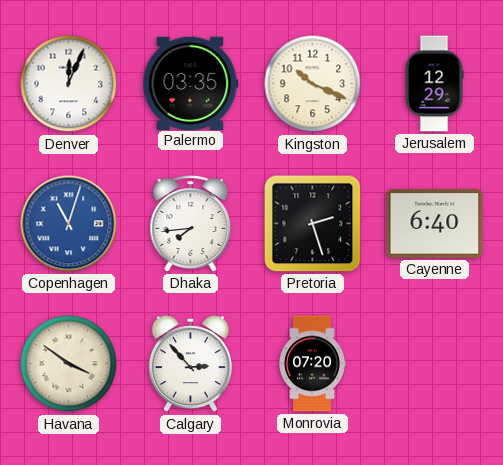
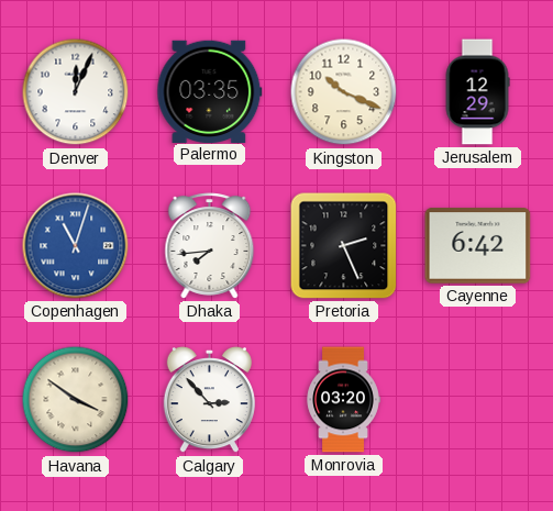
Pretoria: 2:27 -> 2:26 (344, 246)
Cayenne: 6:40 -> 6:42 (478, 246)
Monrovia: 07:20 -> 03:20 (343, 400)
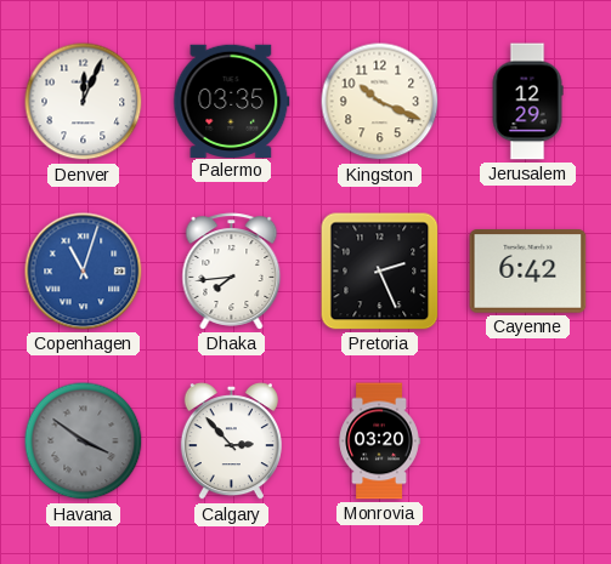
Havana dial: cream -> grey (84, 441)
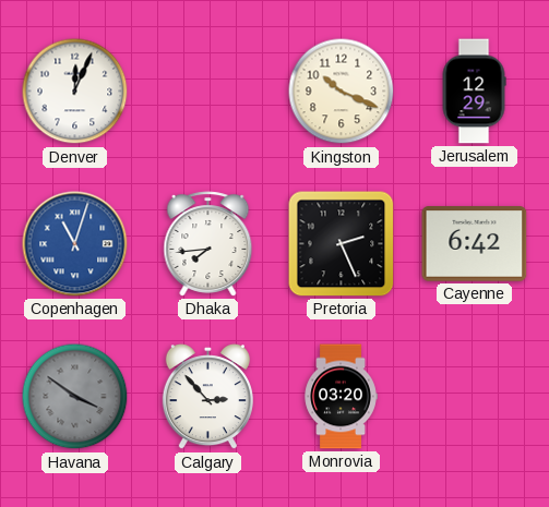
Palermo: 03:35 -> none (232, 101)
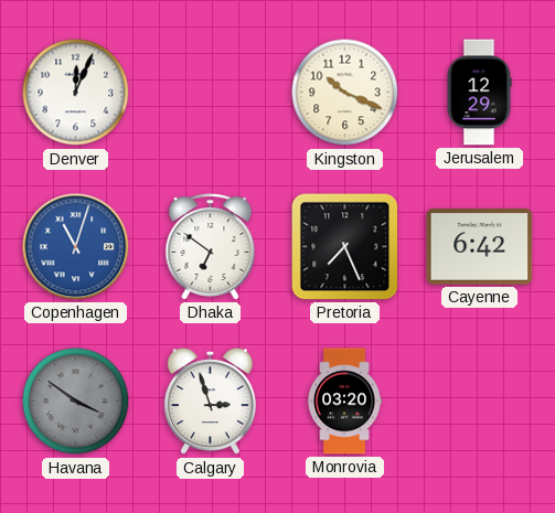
Dhaka: 7:44 -> 6:51 (211, 247)
Pretoria: 2:26 -> 7:26 (345, 247)
Calgary: 2:53 -> 2:57 (210, 403)
